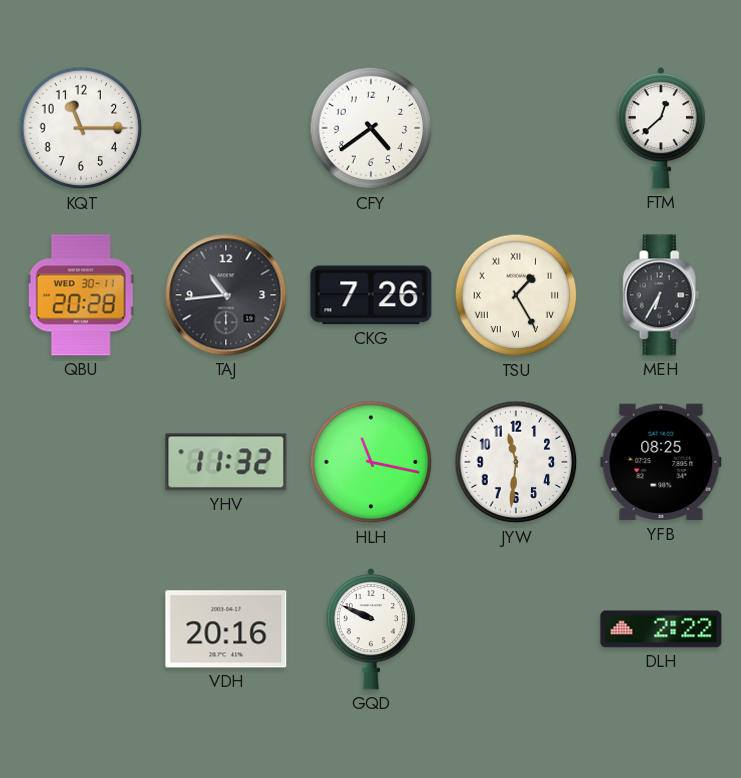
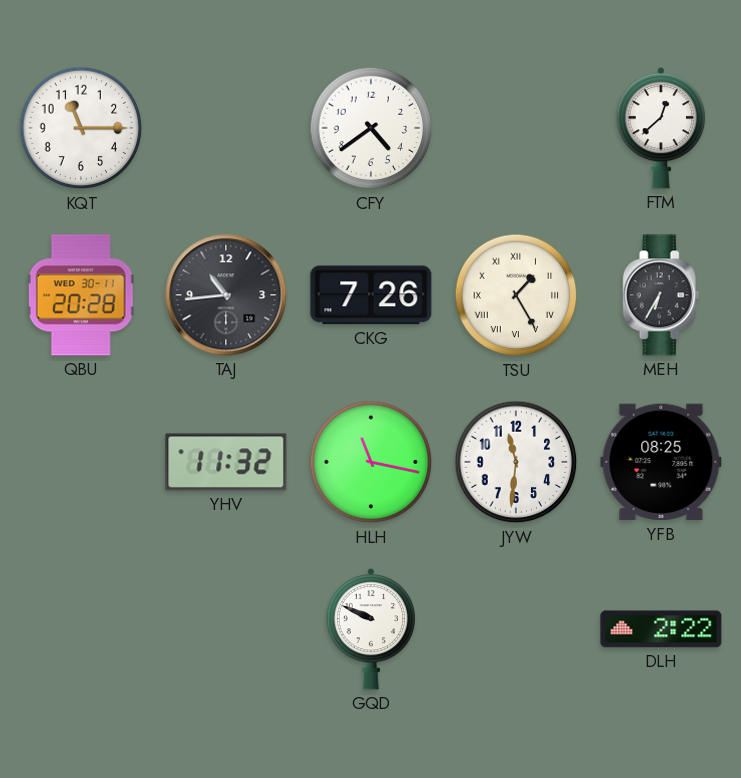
VDH: 20:16 -> none (226, 629)
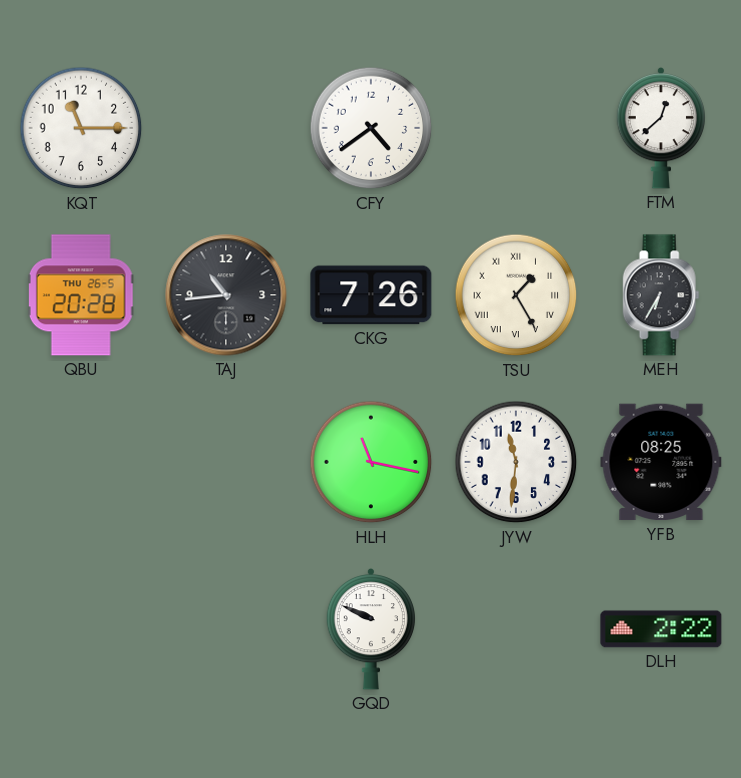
QBU date: WED 30-11 -> THU 26-5 (81, 295)
YHV: 11:32 -> none (226, 462)
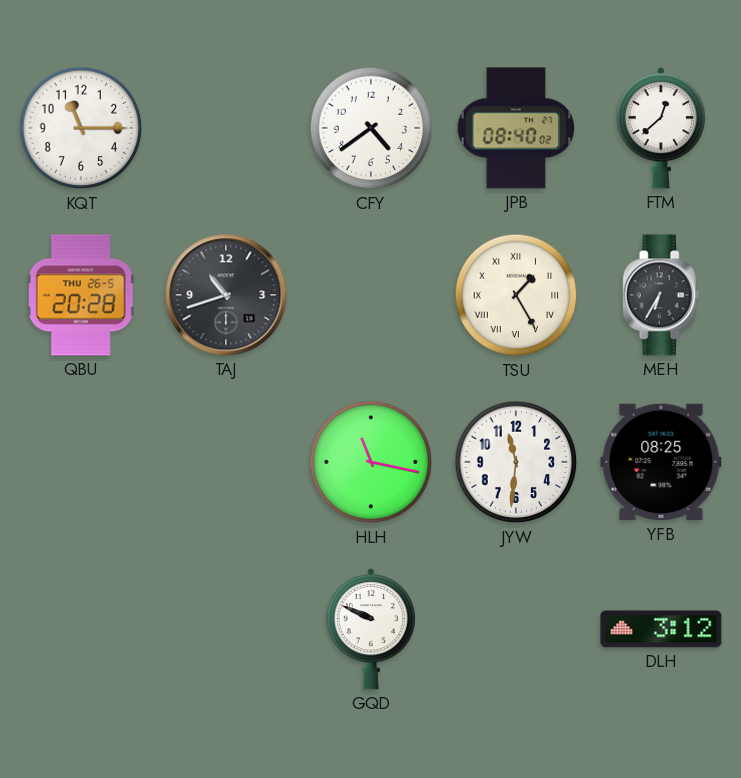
JPB: none -> 08:40 (516, 128)
TAJ: 10:44 -> 10:42 (226, 295)
CKG: 7:26 -> none (371, 295)
DLH: 2:22 -> 3:12 (661, 629)
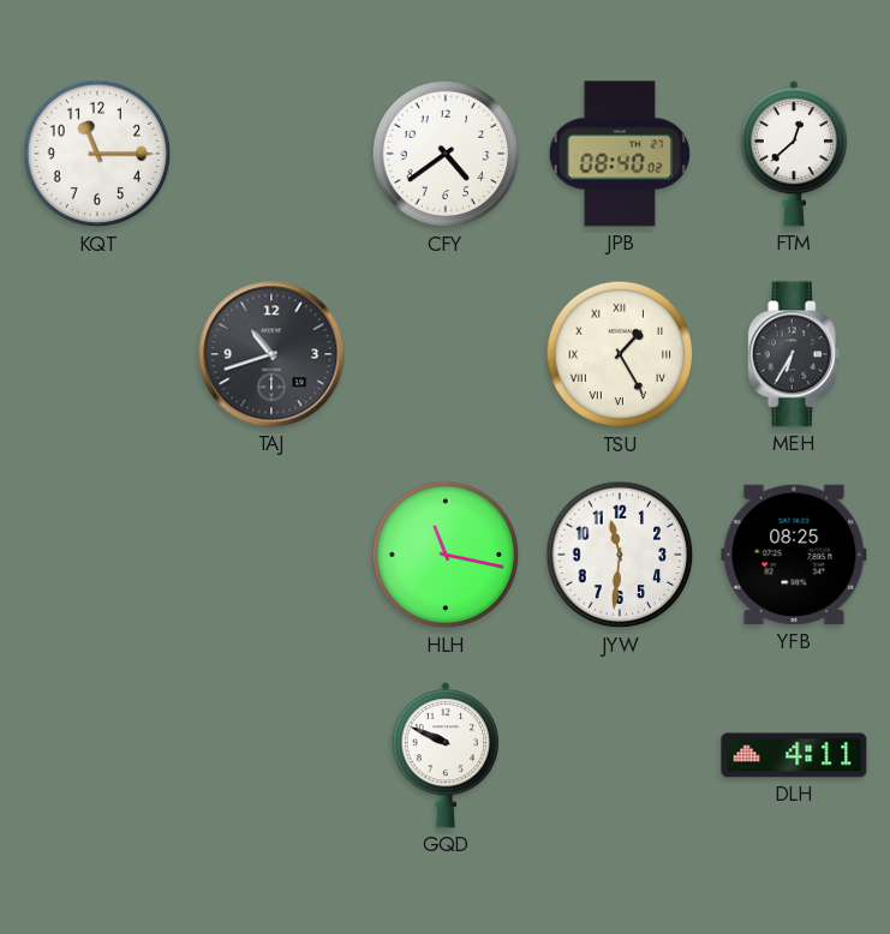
QBU: 20:28 -> none (81, 295)
DLH: 3:12 -> 4:11 (794, 755)
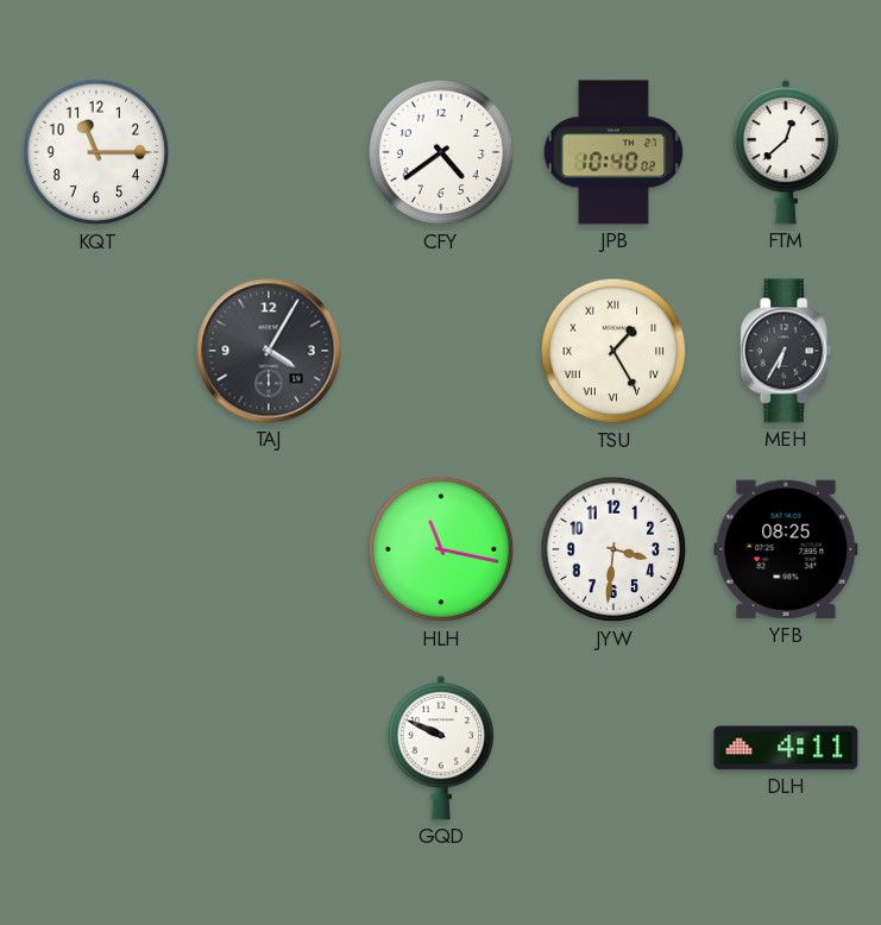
JPB: 08:40 -> 10:40 (613, 152)
TAJ: 10:42 -> 4:05 (269, 351)
JYW: 11:31 -> 3:31 (613, 549)
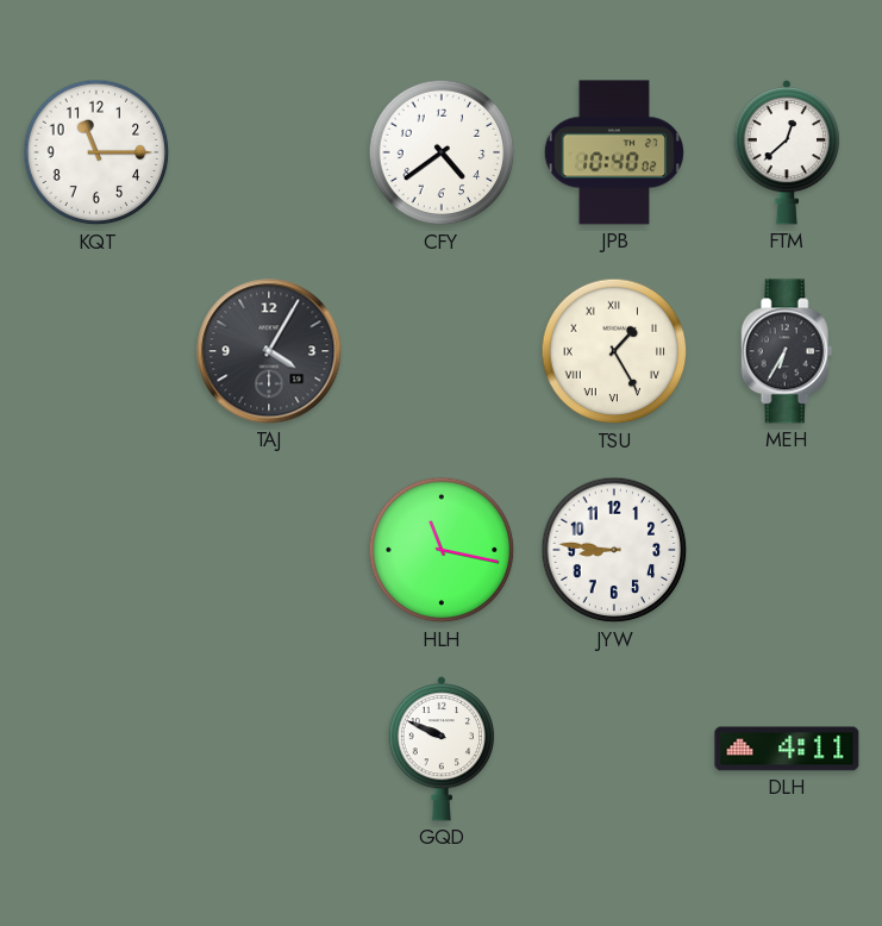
JYW: 3:31 -> 8:46 (614, 550)
YFB: 08:25 -> none (786, 549)
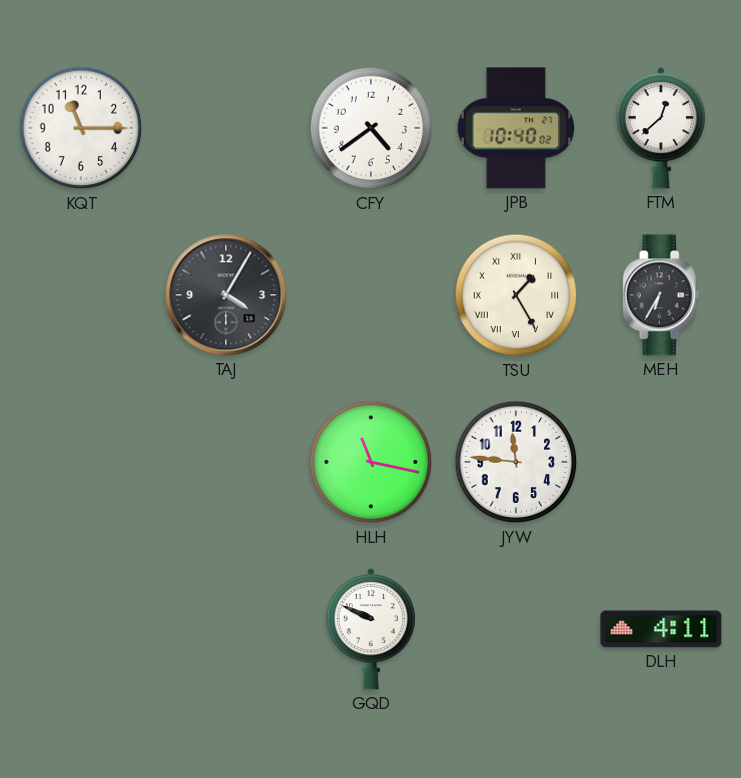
JYW: 8:46 -> 11:46 (516, 462)
